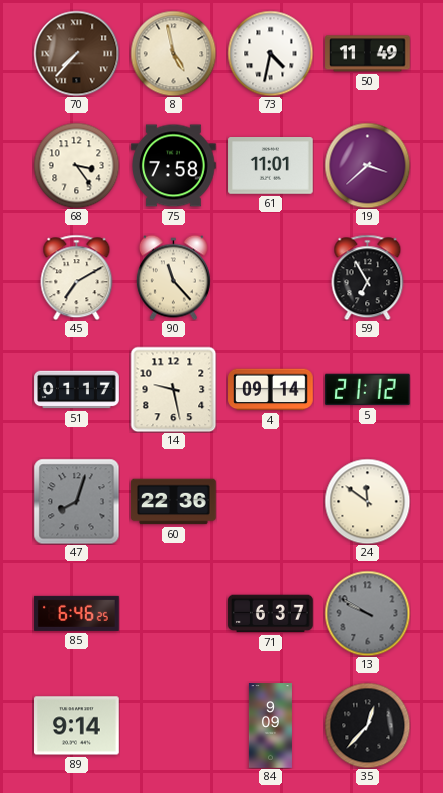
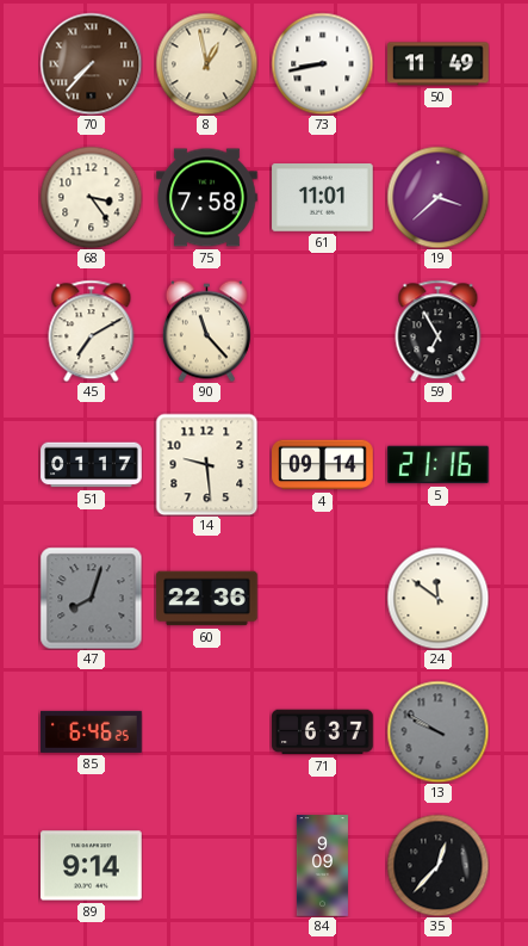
8: 4:58 -> 12:58 (206, 63)
73: 4:32 -> 8:43 (322, 63)
14: 9:28 -> 9:29 (206, 464)
5: 21:12 -> 21:16 (439, 465)
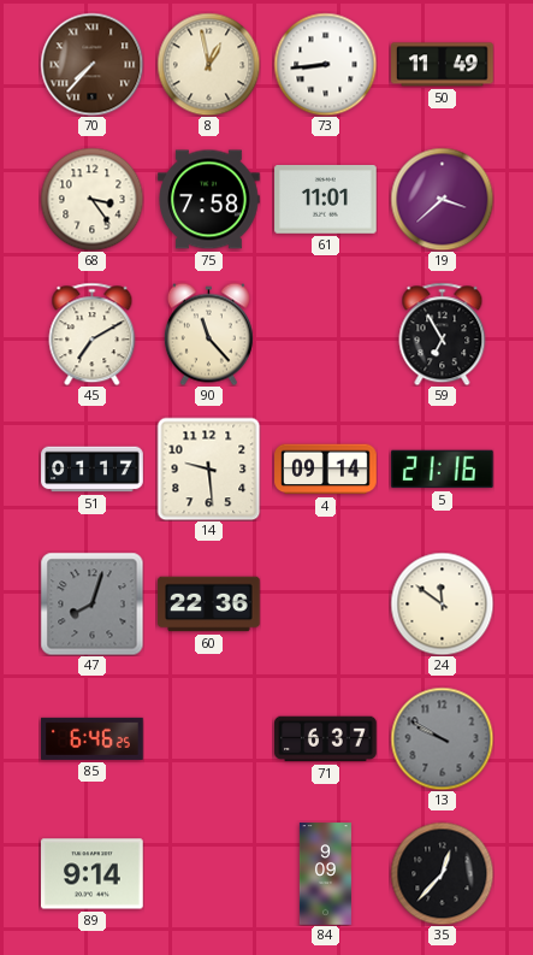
73: 8:43 -> 8:44 (325, 64)
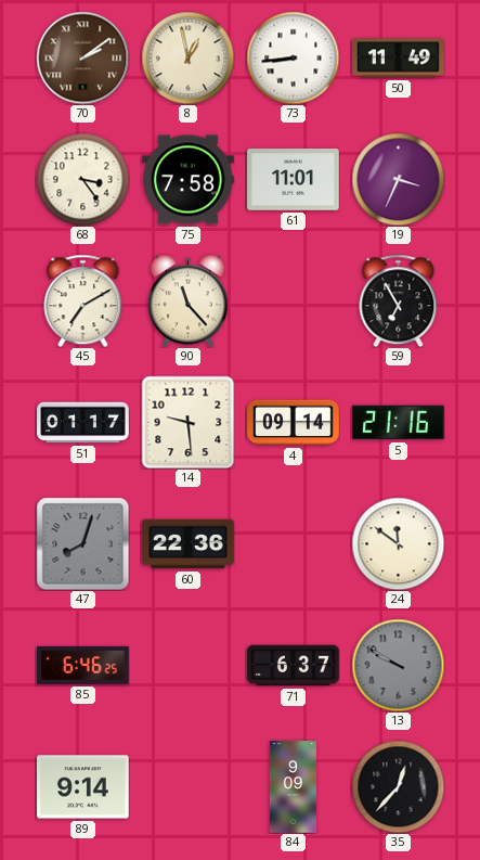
70: 7:37 -> 2:09 (82, 57)
19: 3:38 -> 3:34 (398, 179)
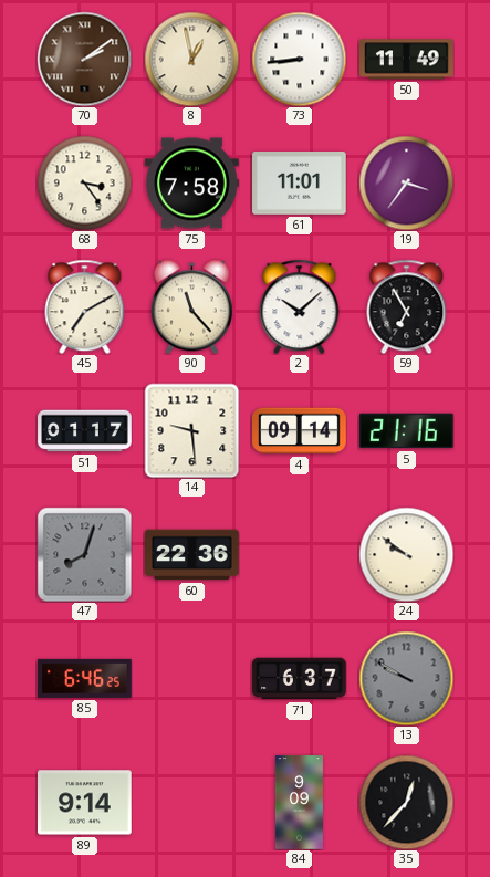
19: 3:34 -> 3:36 (406, 182)
2: none -> 10:08 (300, 306)
24: 11:51 -> 9:51 (406, 554)
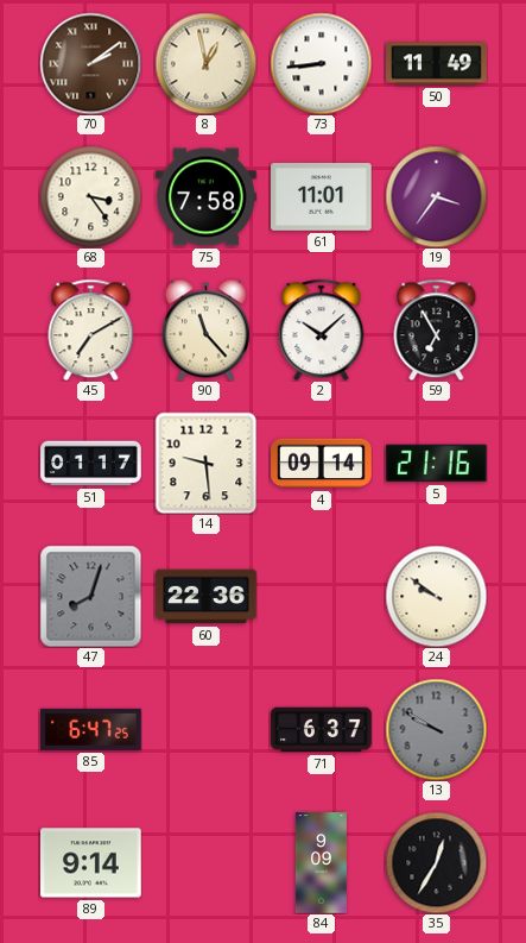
85: 6:46 -> 6:47 (91, 729)
35: 12:37 -> 12:35 (436, 862)
